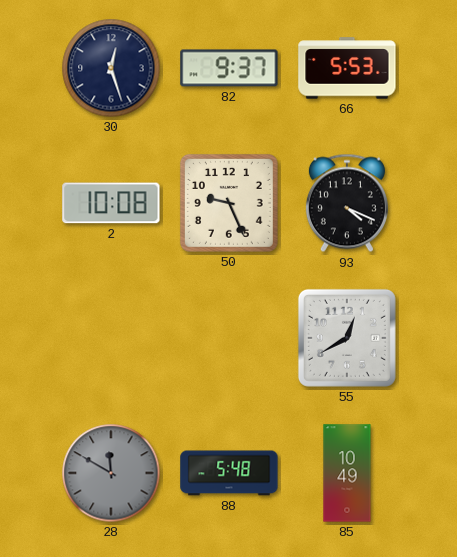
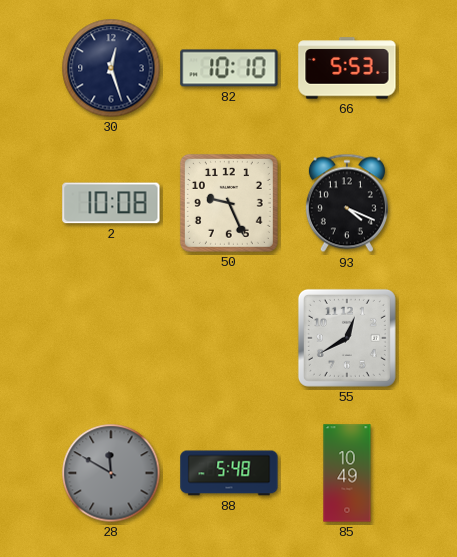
82: 9:37 -> 10:10 (229, 68)
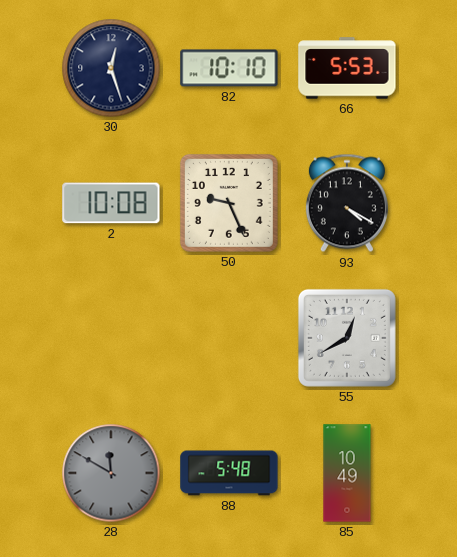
93: 4:19 -> 4:20 (347, 203)
